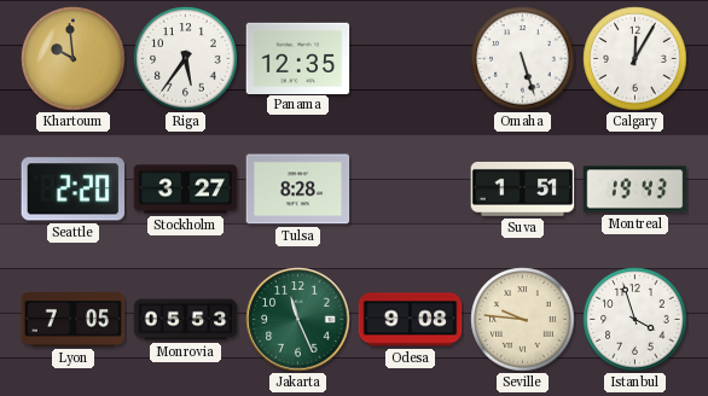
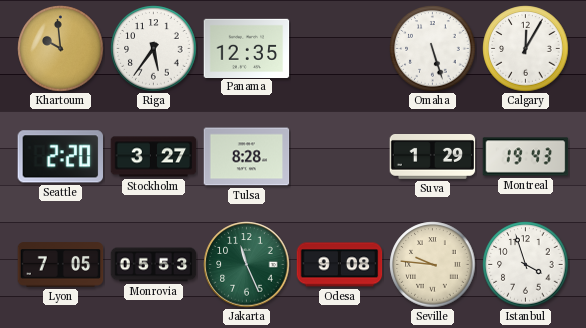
Suva: 1:51 -> 1:29 (433, 157)
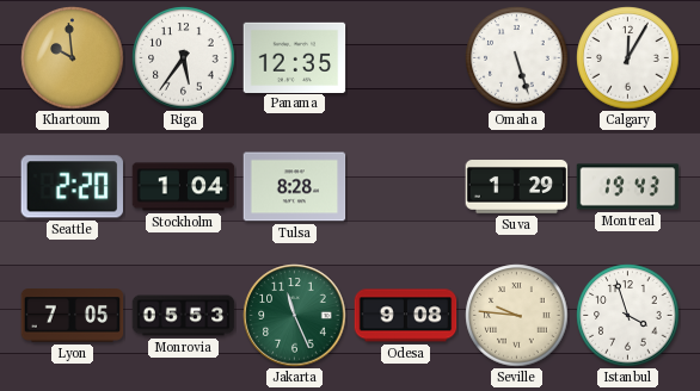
Stockholm: 3:27 -> 1:04 (184, 187)
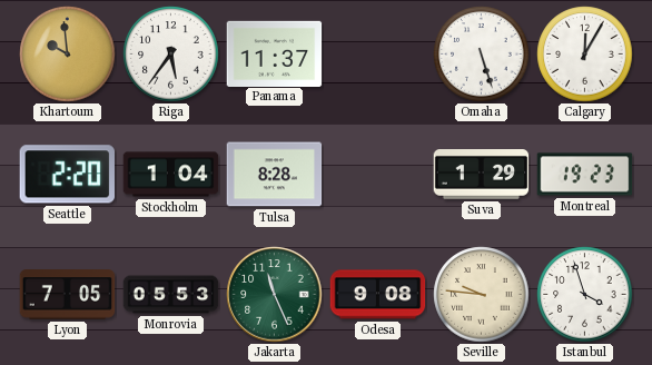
Panama: 12:35 -> 11:37 (275, 53)
Montreal: 19:43 -> 19:23 (585, 175)
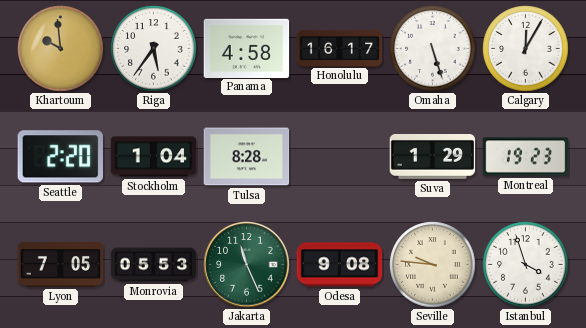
Panama: 11:37 -> 4:58 (247, 48)
Honolulu: none -> 16:17 (340, 48)
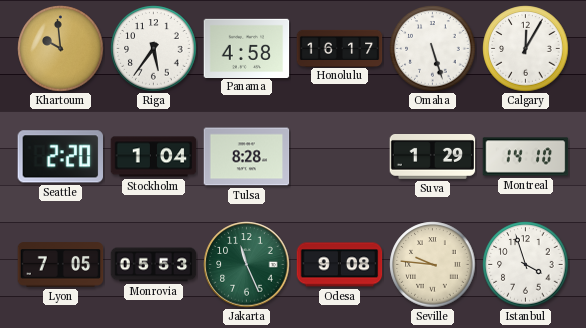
Montreal: 19:23 -> 14:10 (526, 157)
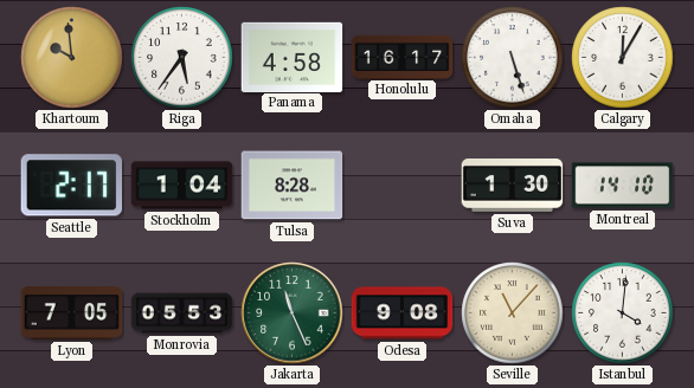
Seattle: 2:20 -> 2:17 (71, 186)
Suva: 1:29 -> 1:30 (513, 186)
Seville: 9:46 -> 11:07 (513, 313)
Istanbul: 3:57 -> 4:01 (623, 313)
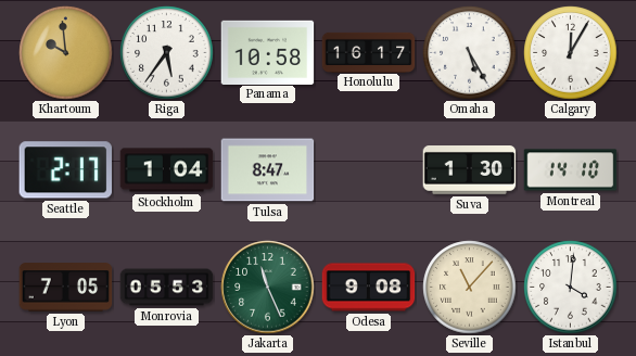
Panama: 4:58 -> 10:58 (268, 52)
Omaha: 5:27 -> 5:25 (470, 53)
Tulsa: 8:28 -> 8:47 (268, 170)
